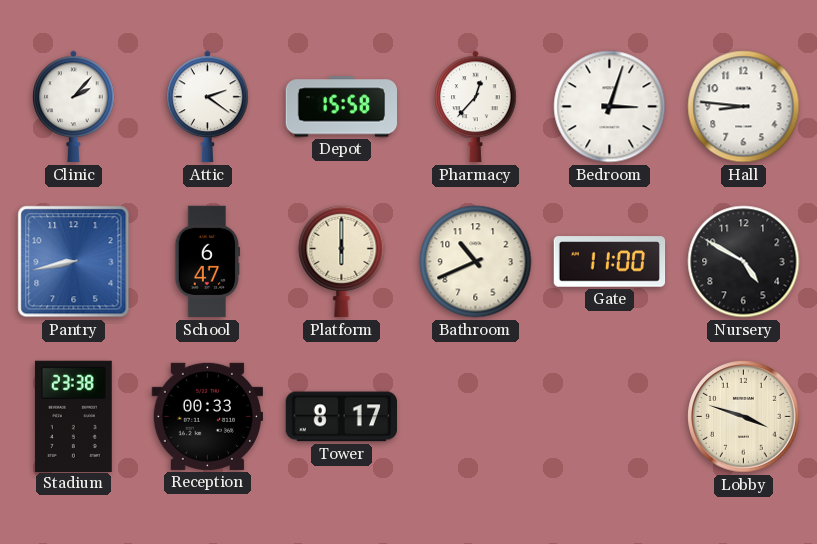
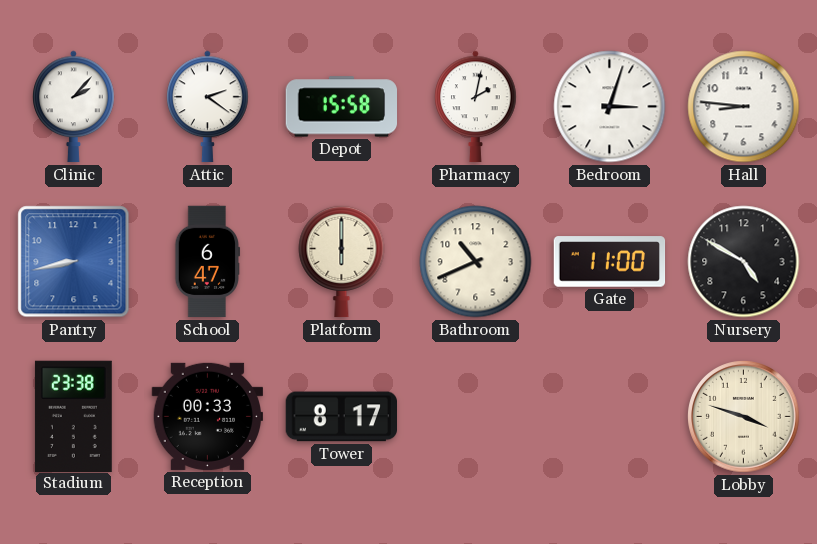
Pharmacy: 12:37 -> 2:02 (476, 107)
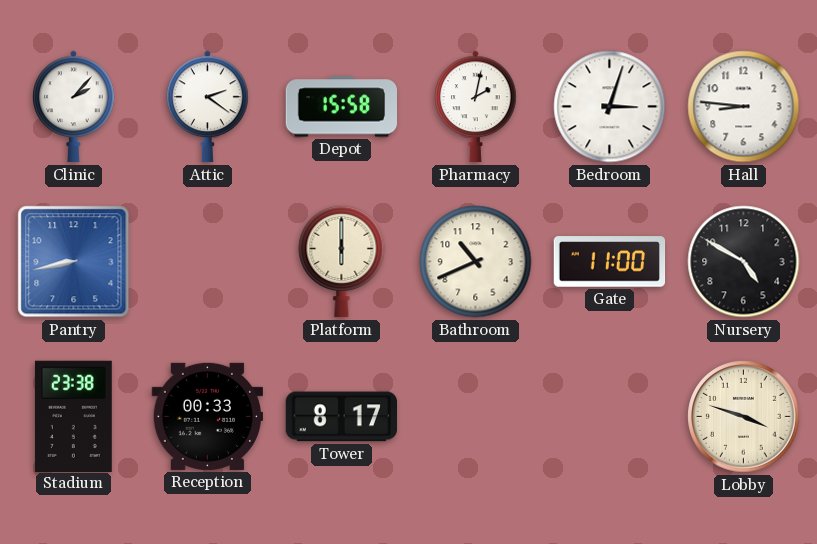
School: 6:47 -> none (208, 262)
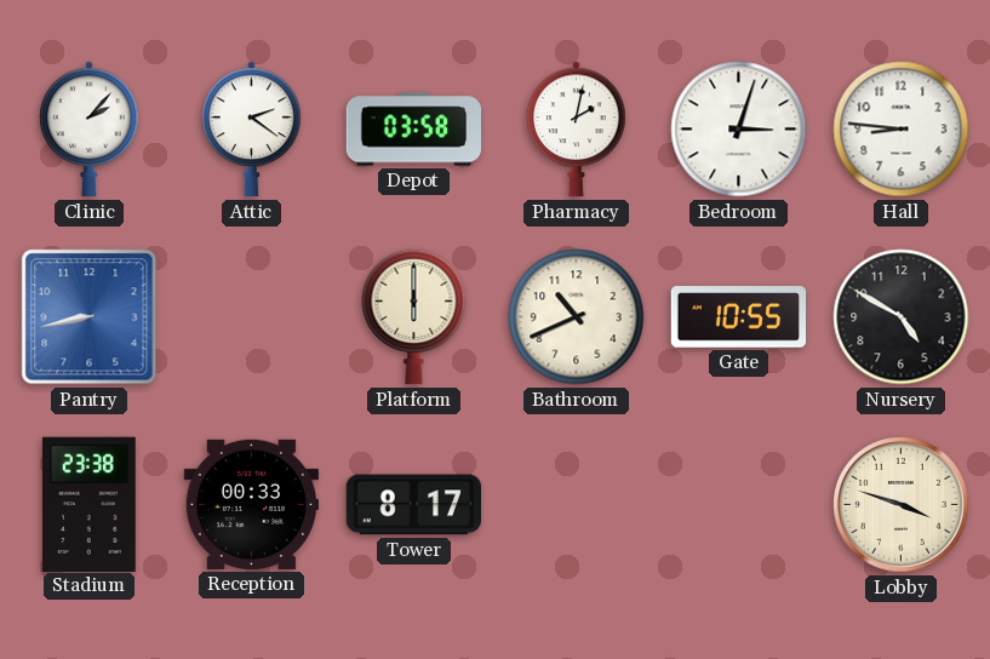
Depot: 15:58 -> 03:58 (414, 130)
Gate: 11:00 -> 10:55 (739, 317)
